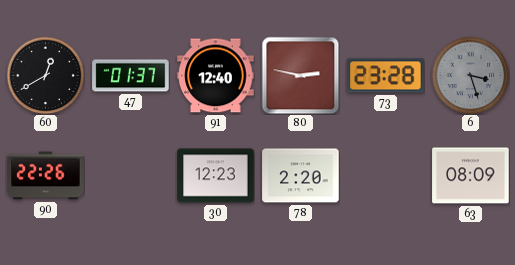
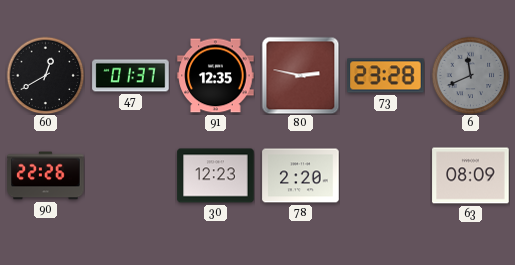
91: 12:40 -> 12:35 (216, 76)
6: 3:27 -> 11:41 (470, 75)
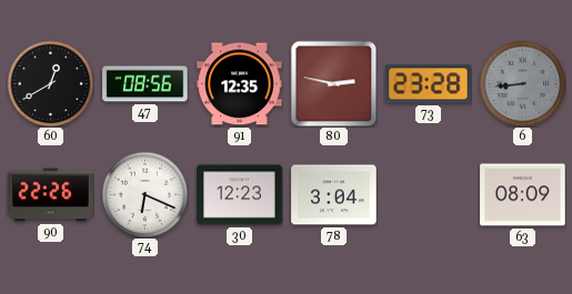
47: 01:37 -> 08:56 (145, 84)
6: 11:41 -> 8:44 (522, 83)
74: none -> 6:19 (144, 194)
78: 2:20 -> 3:04 (334, 195)
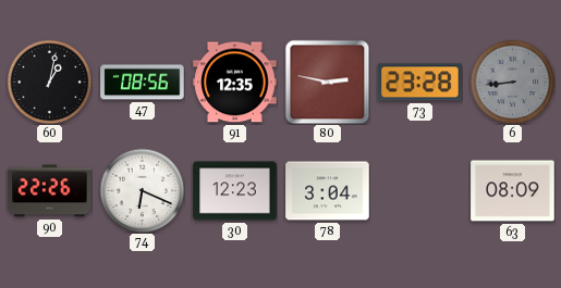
60: 12:40 -> 1:02 (49, 82)
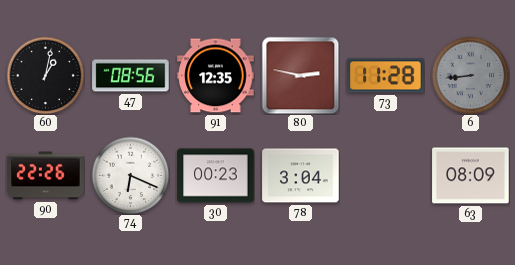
73: 23:28 -> 11:28 (386, 76)
30: 12:23 -> 00:23 (216, 176)
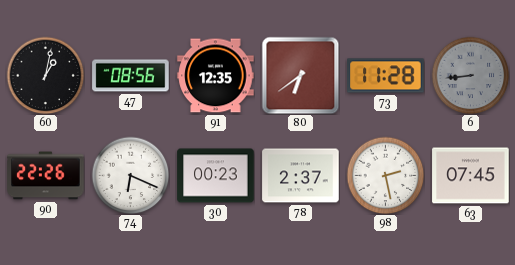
80: 2:47 -> 6:39 (300, 75)
78: 3:04 -> 2:37 (301, 176)
98: none -> 2:28 (385, 175)
63: 08:09 -> 07:45 (471, 176)
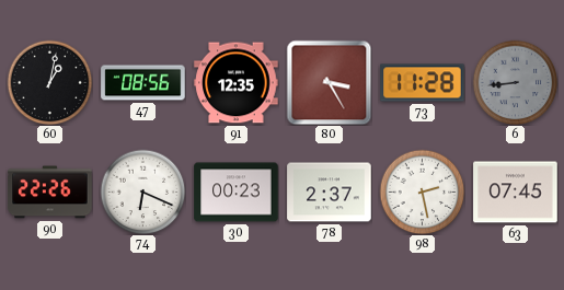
80: 6:39 -> 3:25 (329, 82)
